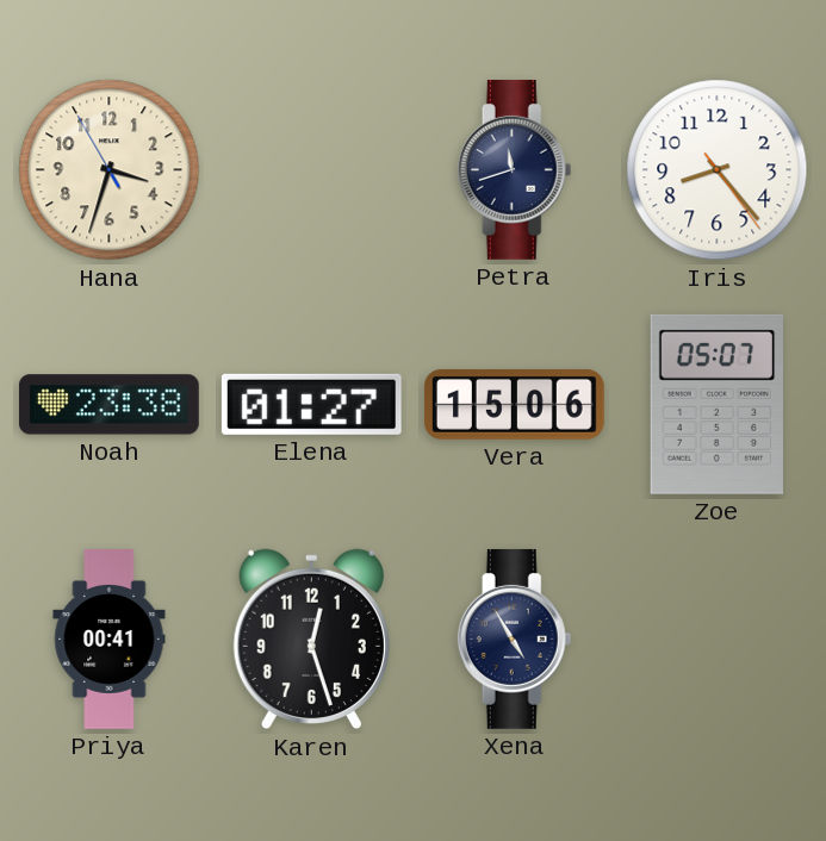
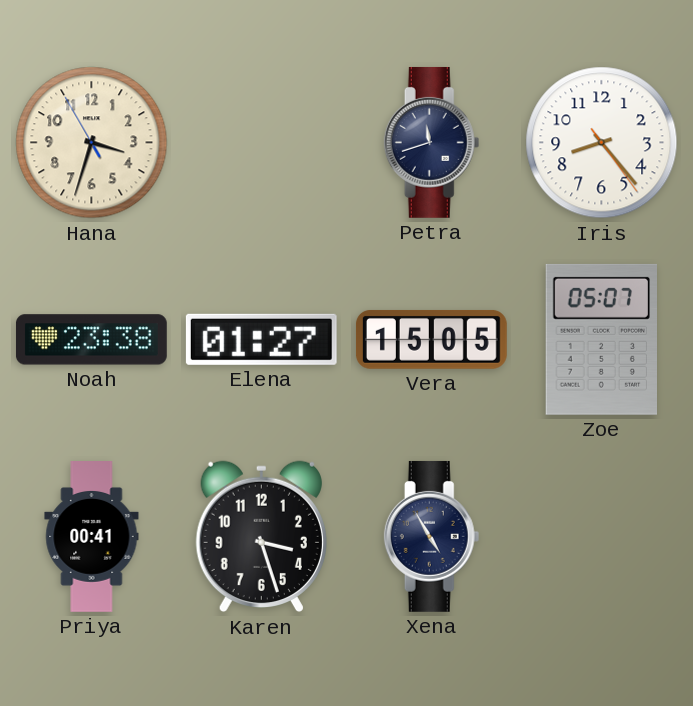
Vera: 15:06 -> 15:05 (431, 339)
Karen: 12:27 -> 3:27 (261, 537)
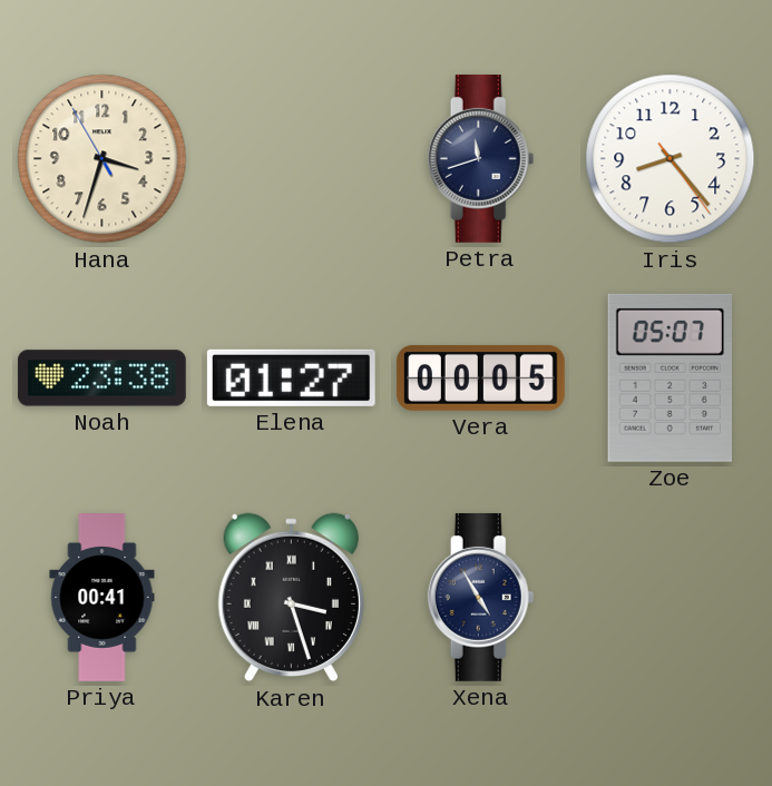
Vera: 15:05 -> 00:05 (480, 377)
Karen numerals: Arabic -> Roman (291, 598)
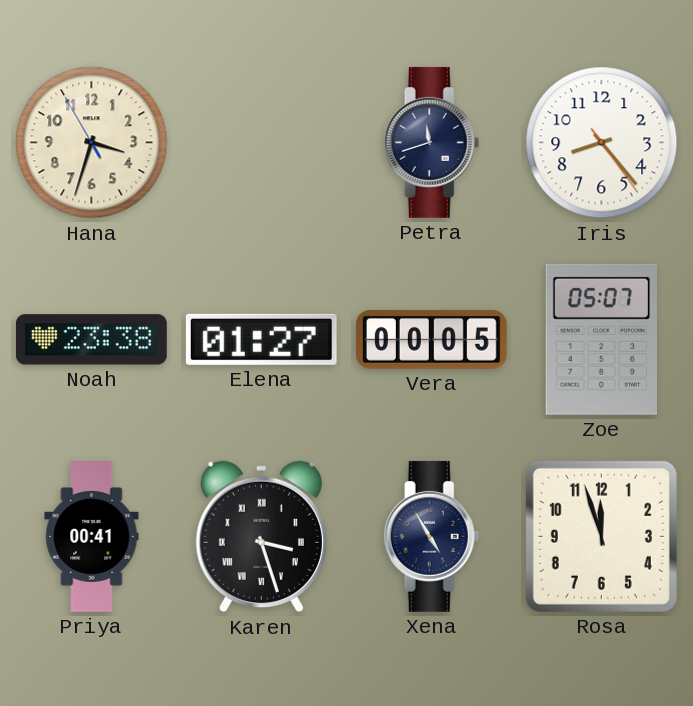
Rosa: none -> 11:57 (601, 536)
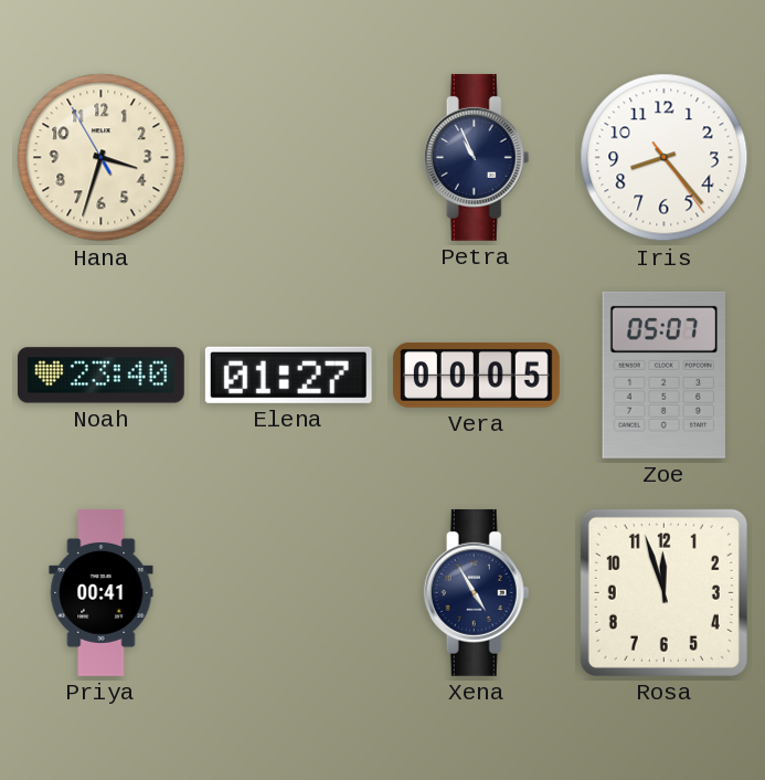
Petra: 11:42 -> 10:56 (477, 157)
Noah: 23:38 -> 23:40 (100, 376)
Karen: 3:27 -> none (261, 537)
